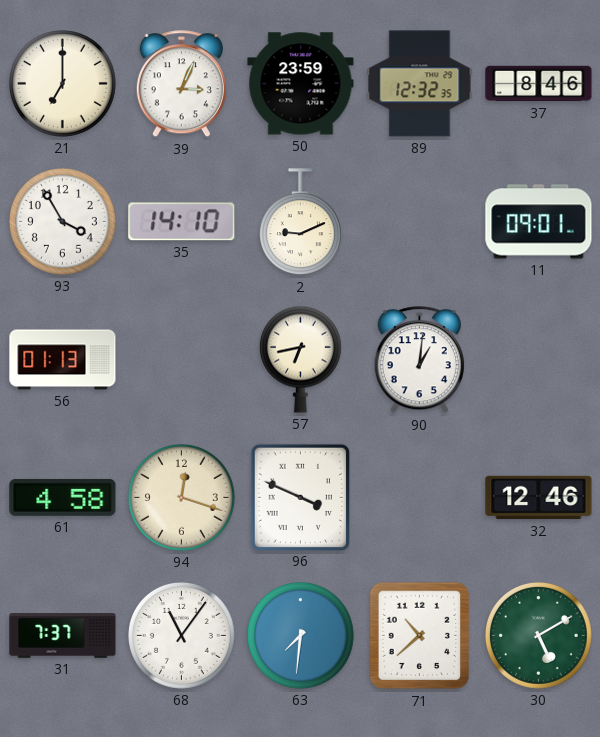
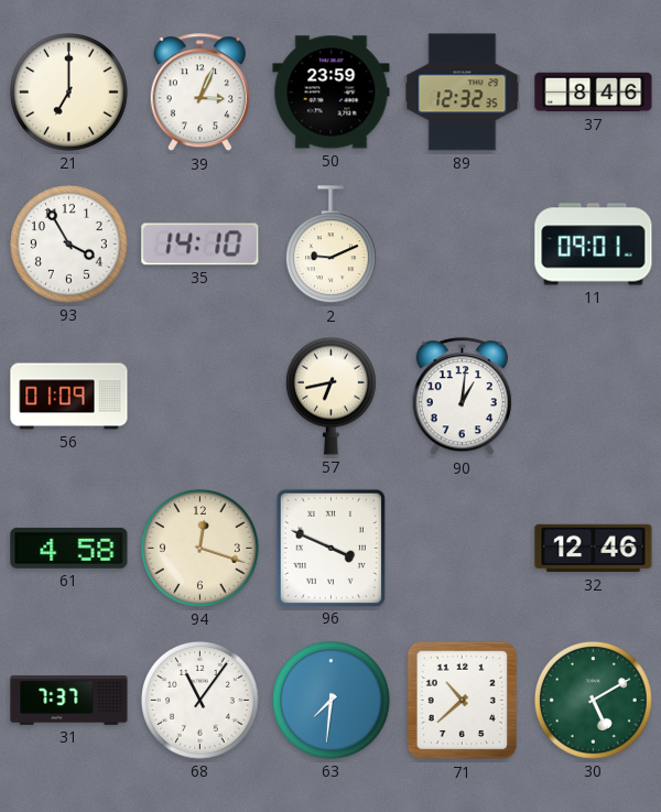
56: 01:13 -> 01:09 (69, 397)
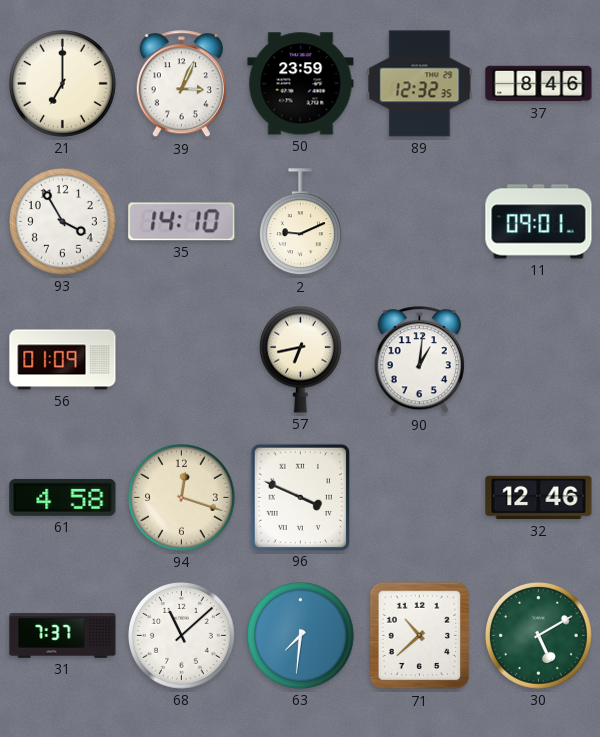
68: 11:06 -> 11:08 (182, 636)
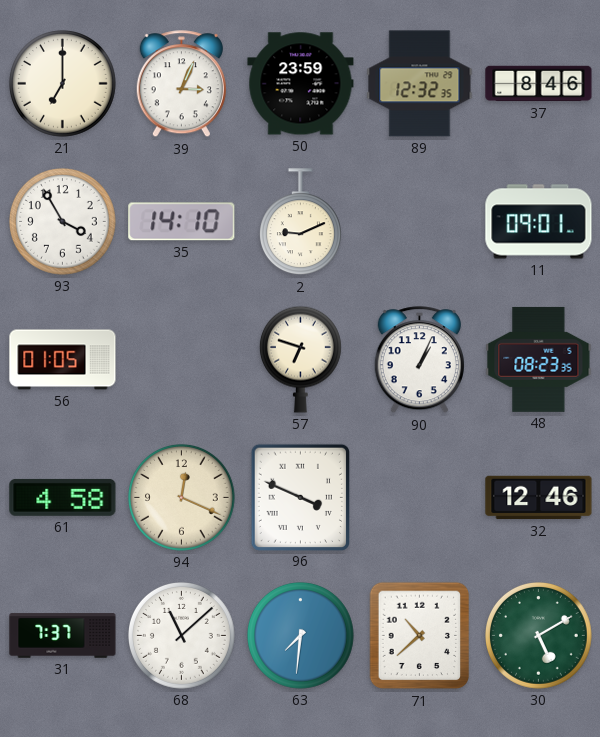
56: 01:09 -> 01:05 (63, 360)
57: 6:43 -> 6:48 (300, 359)
90: 1:01 -> 1:04 (419, 360)
48: none -> 08:23 (539, 359)
94: 12:18 -> 12:19 (182, 498)
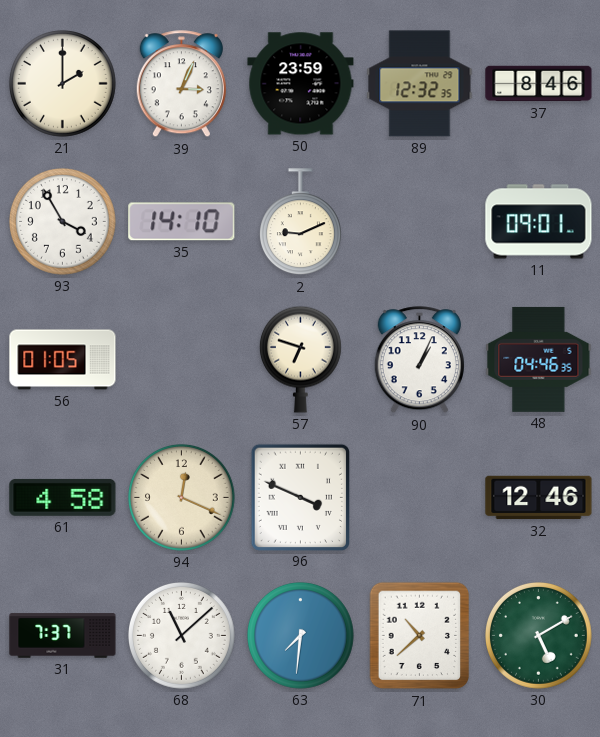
21: 7:00 -> 2:00 (63, 84)
48: 08:23 -> 04:46 (539, 359)
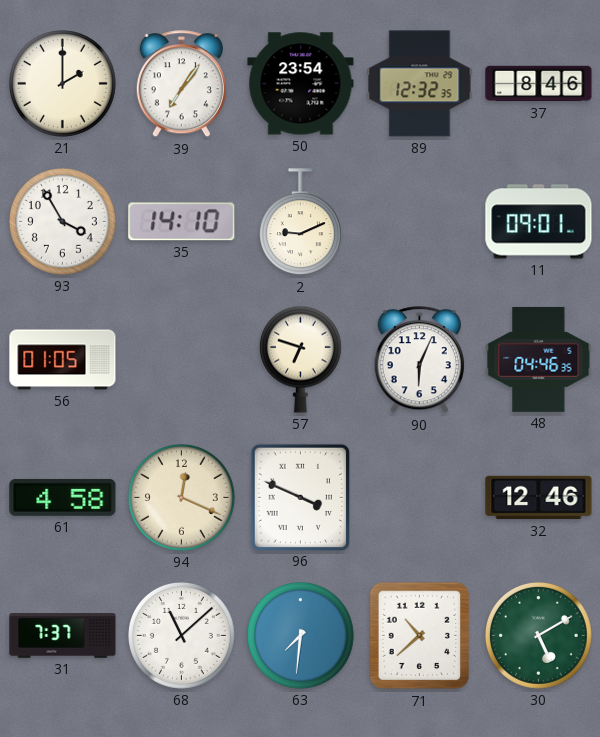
39: 3:04 -> 7:06 (181, 84)
50: 23:59 -> 23:54 (301, 84)
90: 1:04 -> 6:04 (419, 360)
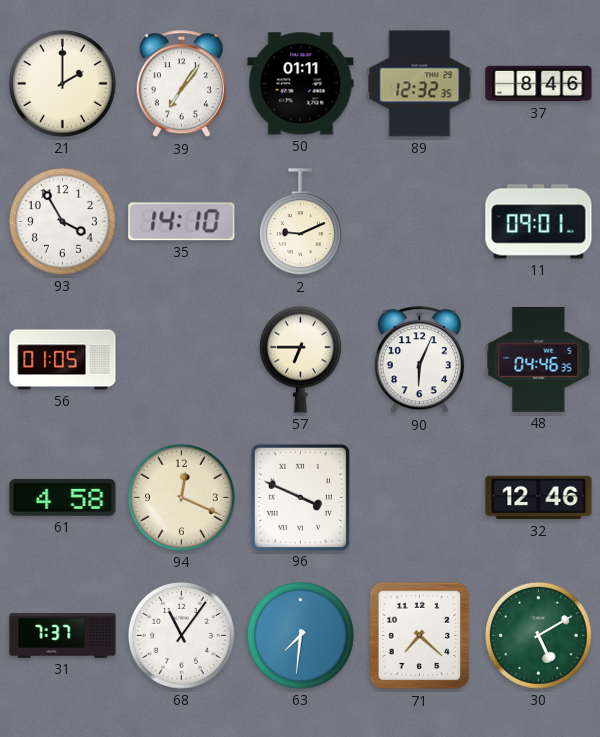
50: 23:54 -> 01:11 (301, 84)
57: 6:48 -> 6:45 (300, 359)
68: 11:08 -> 11:06 (182, 636)
71: 10:38 -> 7:22 (420, 636)
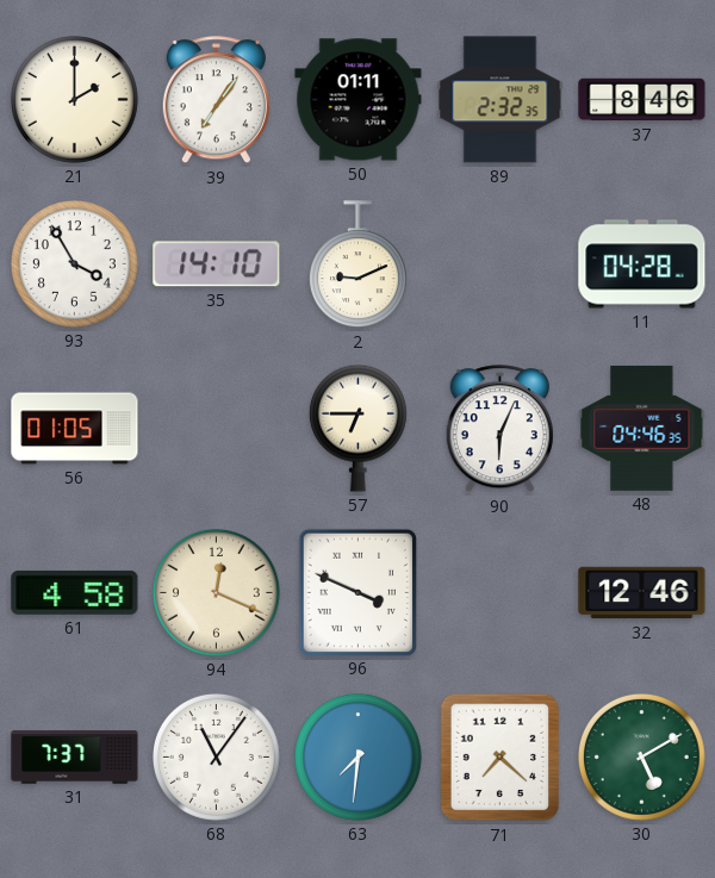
89: 12:32 -> 2:32 (500, 100)
11: 09:01 -> 04:28 (642, 264)
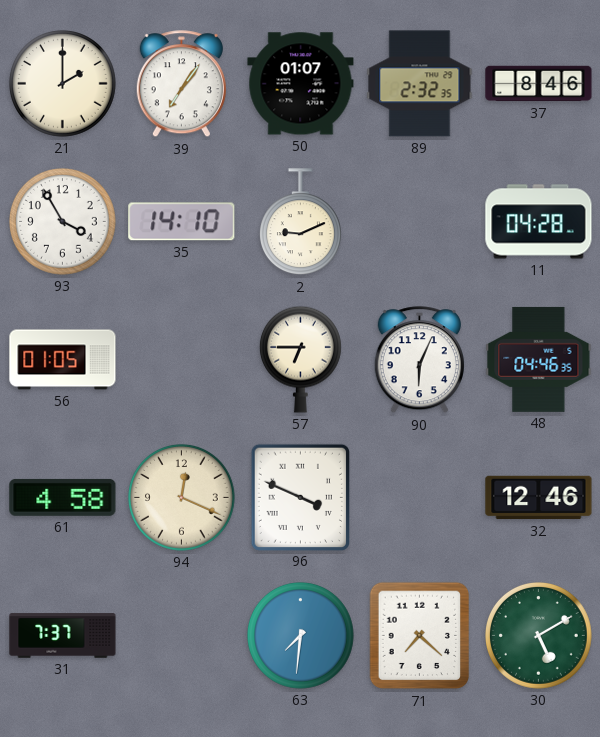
50: 01:11 -> 01:07 (301, 84)
68: 11:06 -> none (217, 758)
